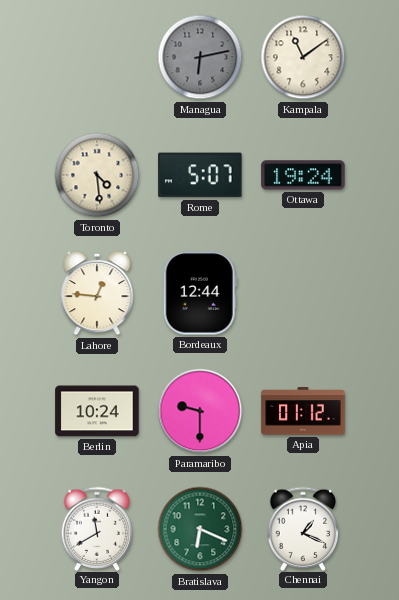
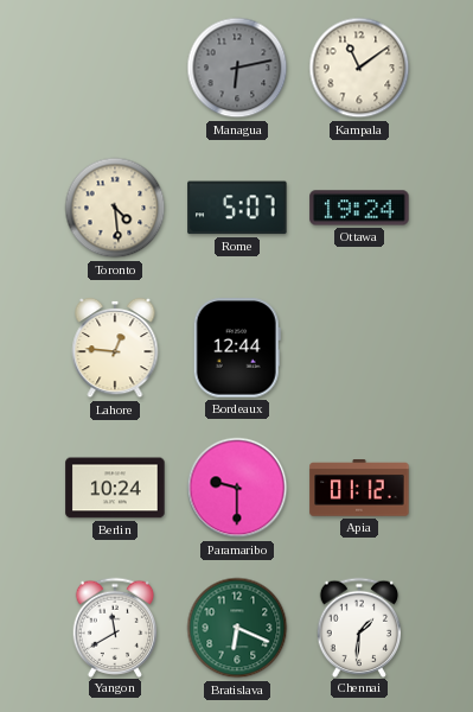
Chennai: 1:19 -> 1:31 (359, 627)
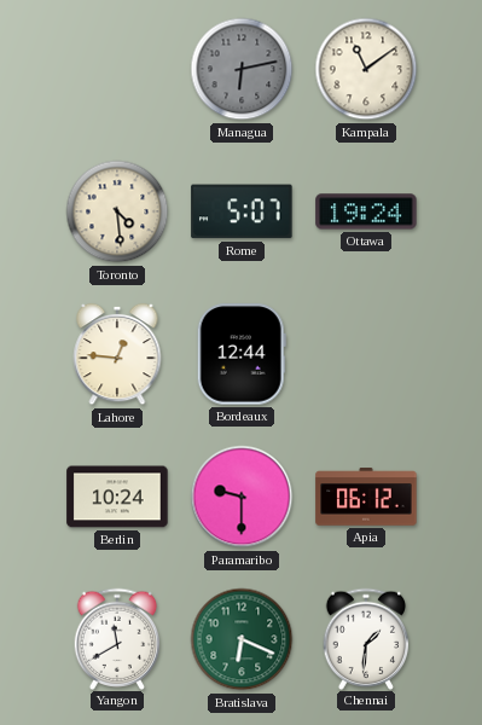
Apia: 01:12 -> 06:12 (366, 497)
